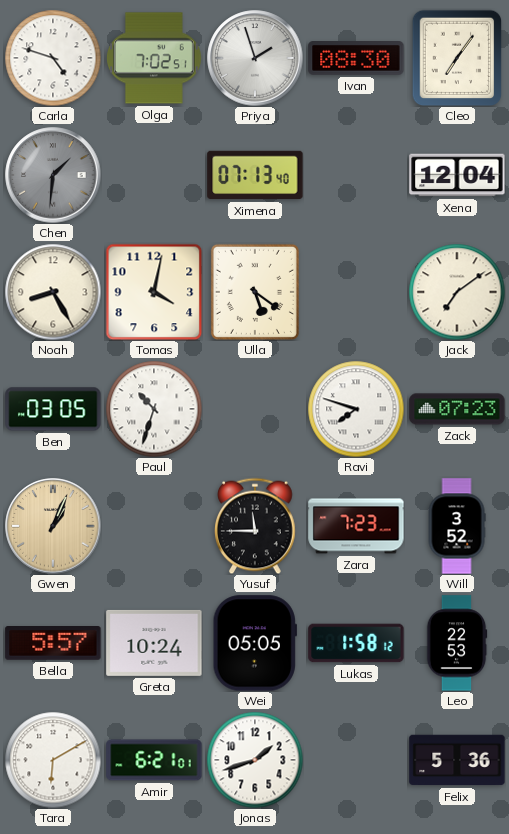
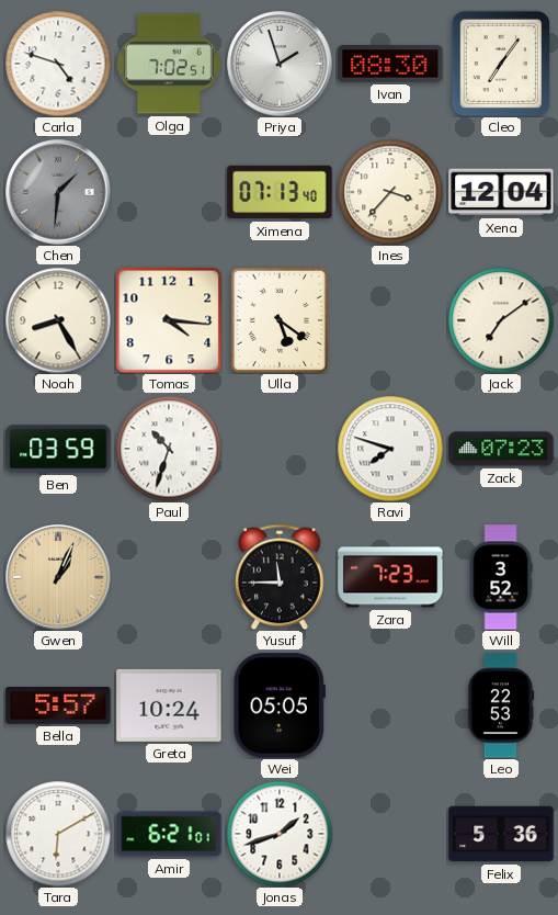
Ines: none -> 3:37 (390, 192)
Tomas: 4:02 -> 4:16 (169, 320)
Ben: 03:05 -> 03:59 (58, 449)
Lukas: 1:58 -> none (356, 643)
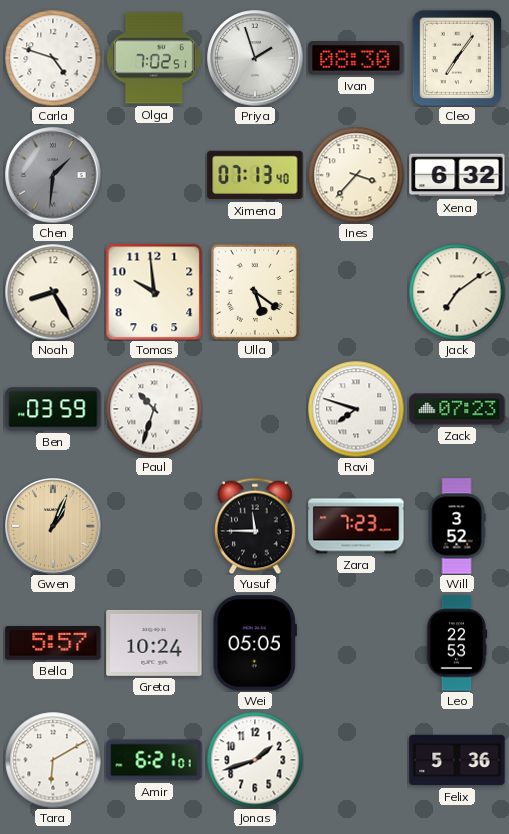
Xena: 12:04 -> 6:32 (457, 175)
Tomas: 4:16 -> 9:59 (154, 292)
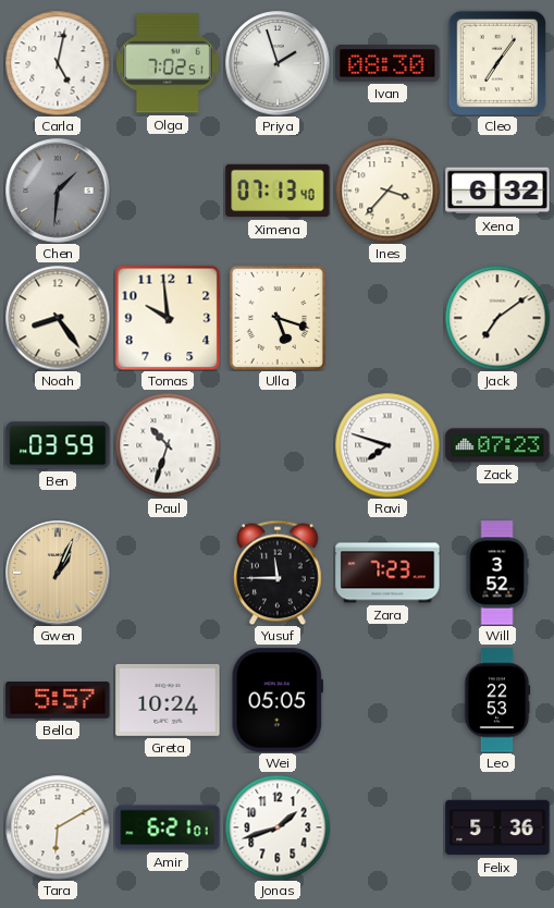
Carla: 4:48 -> 5:02 (58, 63)
Noah: 8:25 -> 8:24 (58, 318)
Ulla: 5:21 -> 5:18 (278, 318)
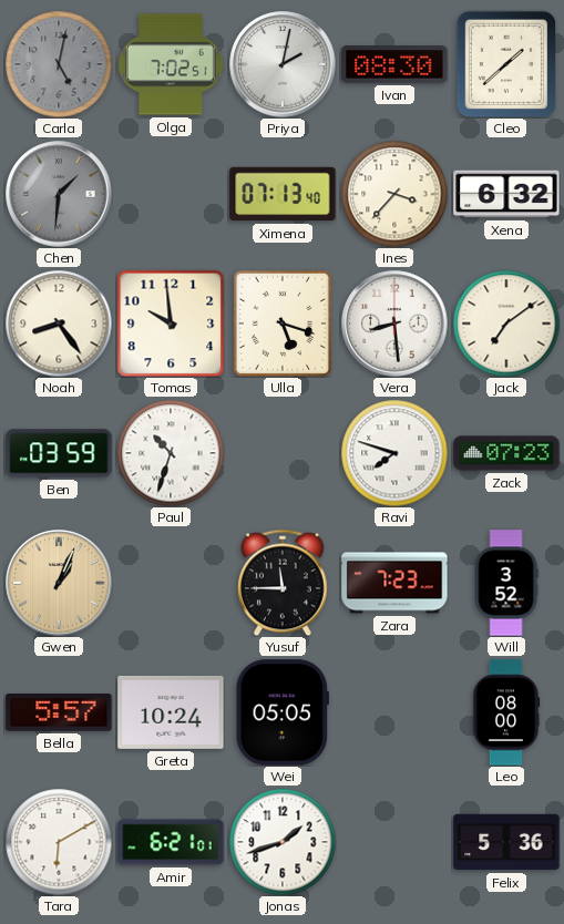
Carla dial: white -> grey (59, 64)
Priya: 1:57 -> 2:02 (283, 64)
Cleo: 7:06 -> 1:38 (506, 64)
Vera: none -> 8:29 (394, 324)
Leo: 22:53 -> 08:00 (506, 712)
